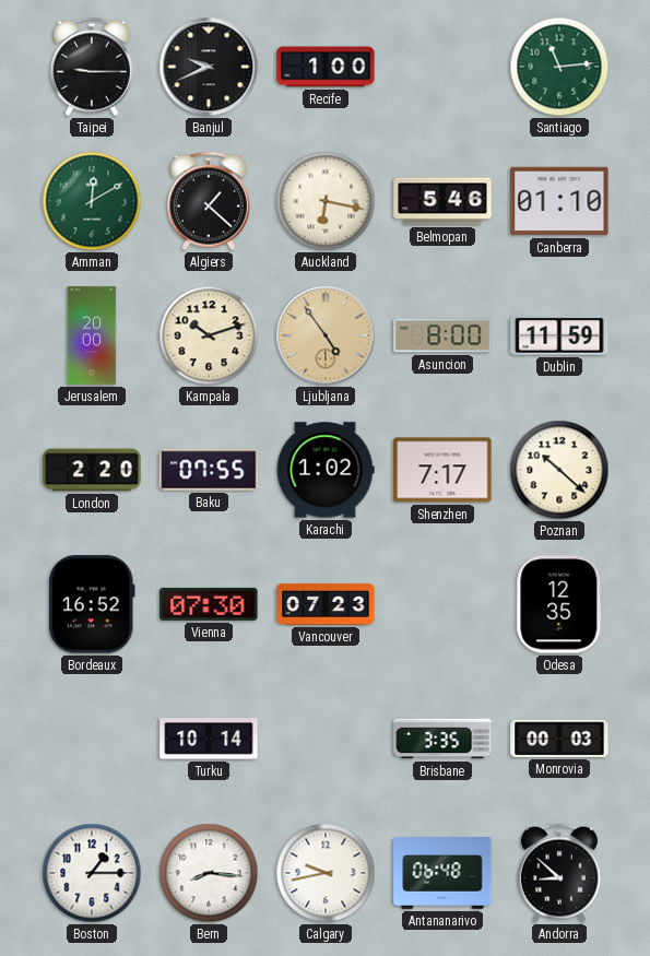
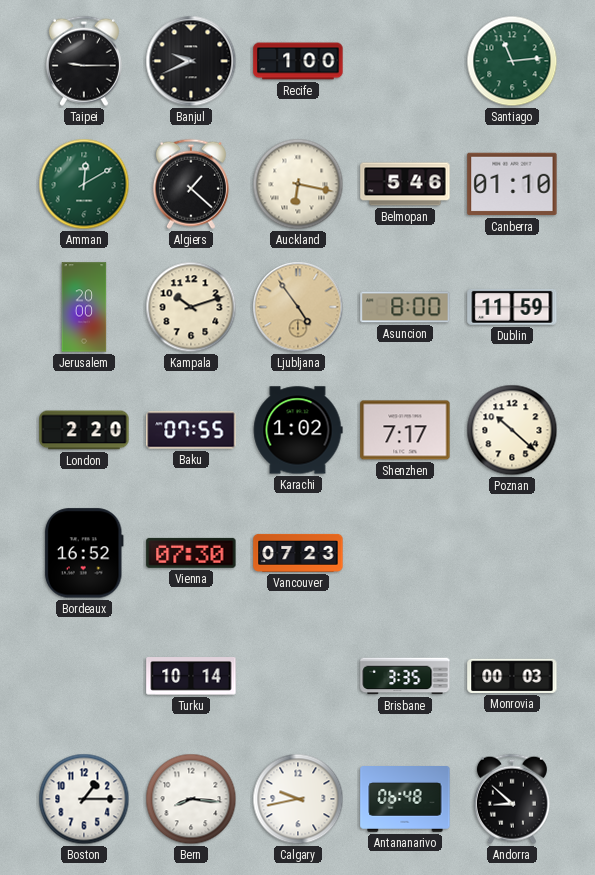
Odesa: 12:35 -> none (559, 604)
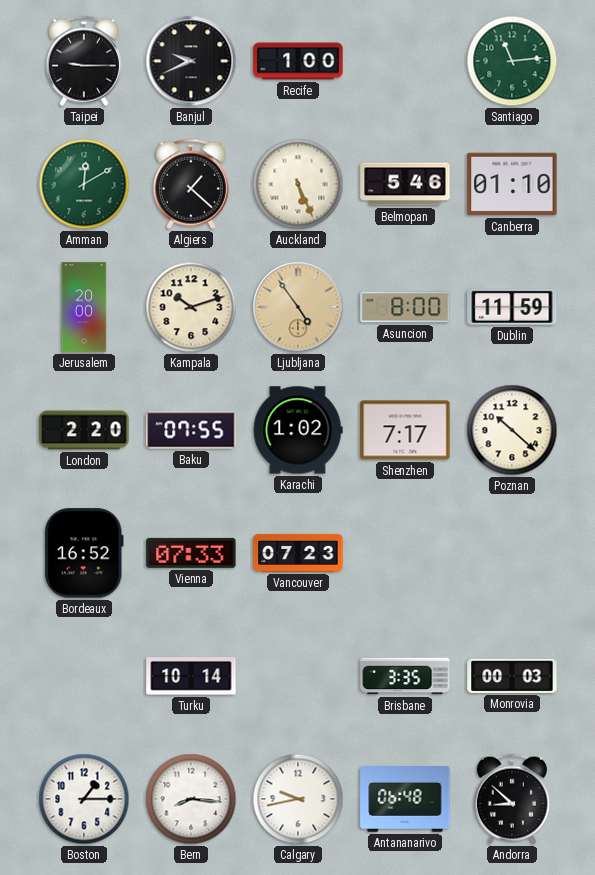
Auckland: 6:17 -> 5:26 (298, 184)
Vienna: 07:30 -> 07:33 (191, 553)
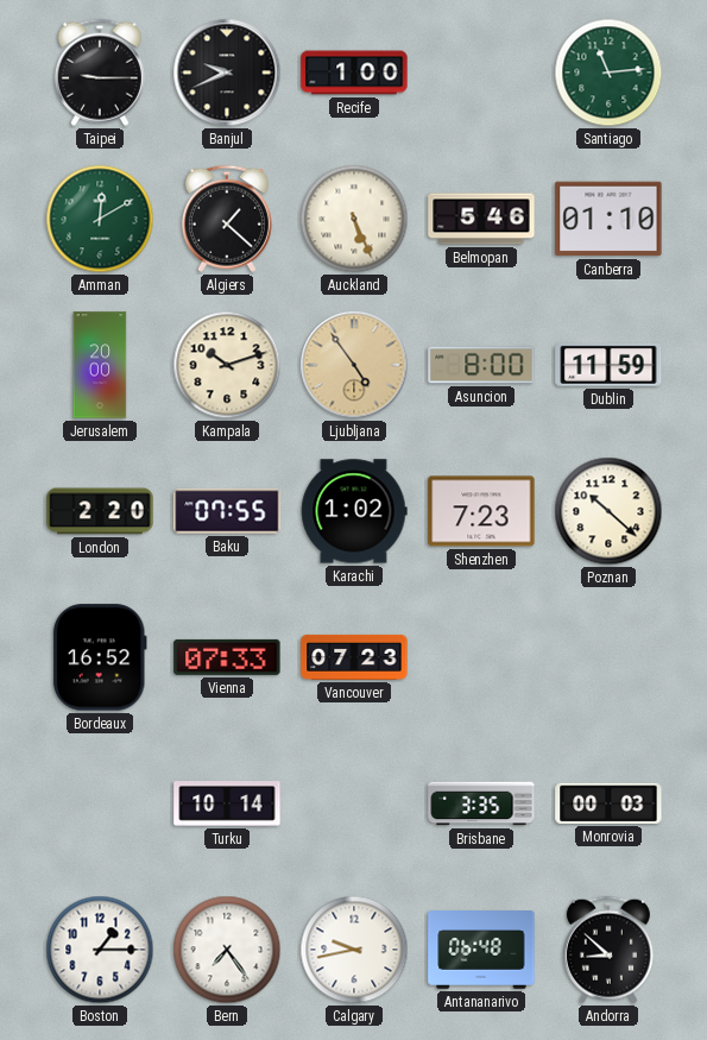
Shenzhen: 7:17 -> 7:23 (481, 511)
Bern: 8:16 -> 7:24 (227, 950)
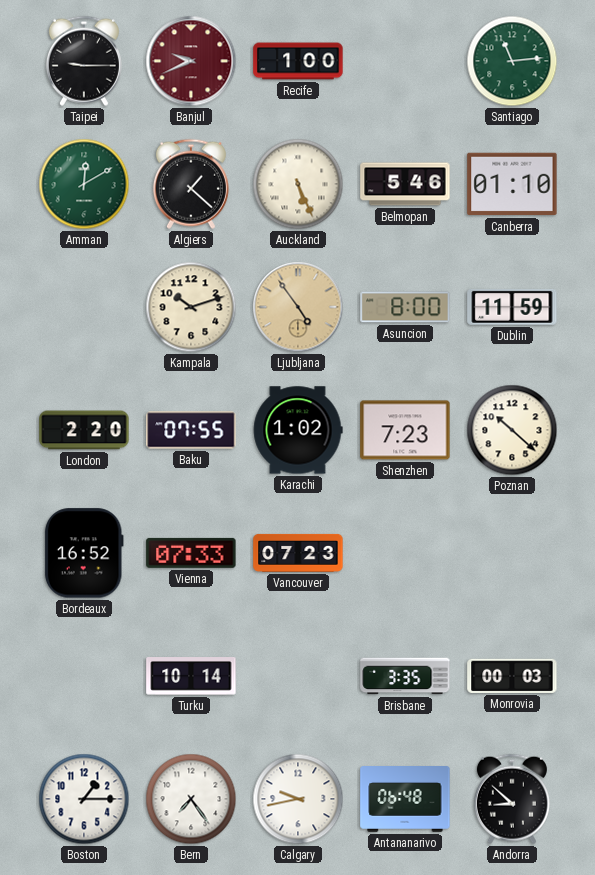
Banjul dial: black -> burgundy (191, 61)
Jerusalem: 20:00 -> none (100, 365)
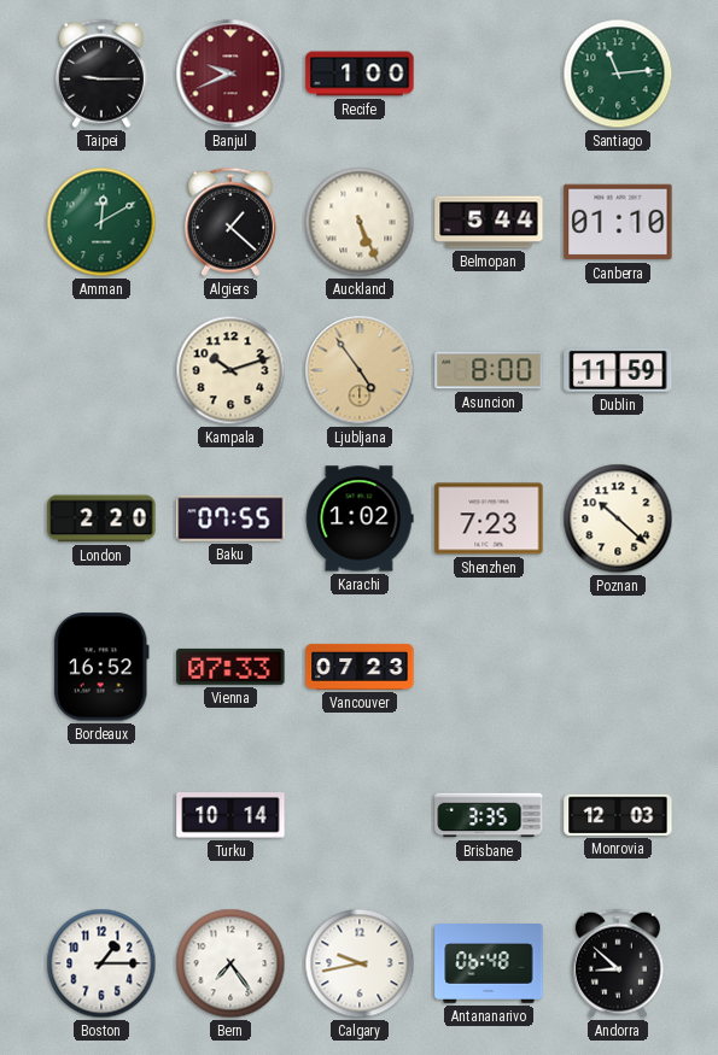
Belmopan: 5:46 -> 5:44 (489, 222)
Monrovia: 00:03 -> 12:03 (618, 815)
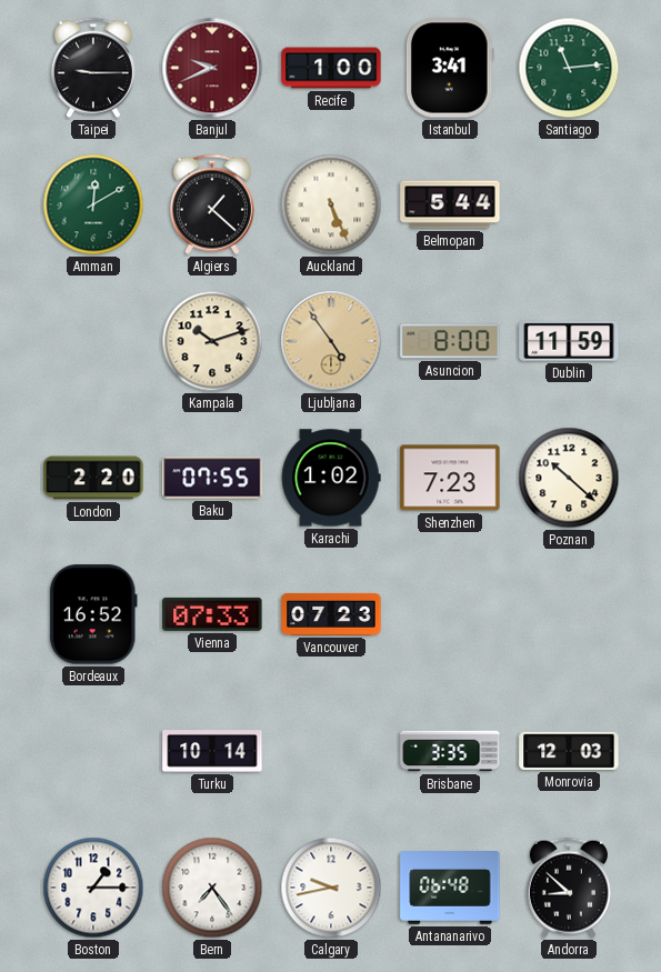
Istanbul: none -> 3:41 (450, 68)
Canberra: 01:10 -> none (618, 222)
